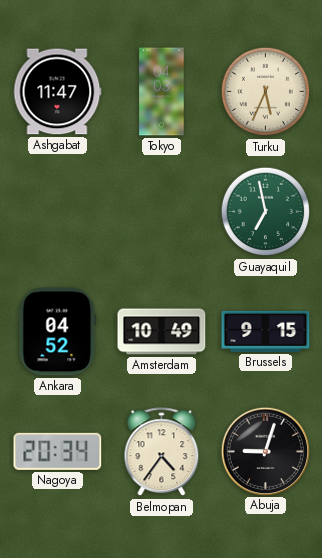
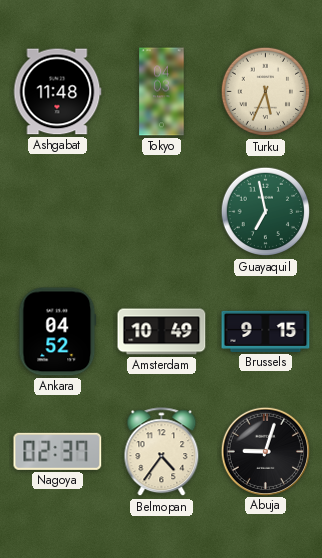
Ashgabat: 11:47 -> 11:48 (57, 92)
Nagoya: 20:34 -> 02:37 (58, 451)
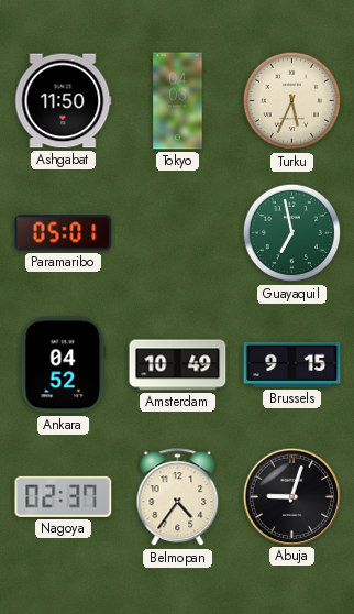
Ashgabat: 11:48 -> 11:50 (63, 101)
Paramaribo: none -> 05:01 (64, 233)
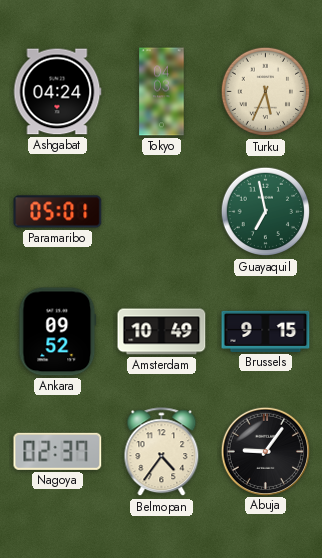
Ashgabat: 11:50 -> 04:24 (57, 92)
Ankara: 04:52 -> 09:52 (58, 332)
Abuja: 9:03 -> 9:06 (265, 451)
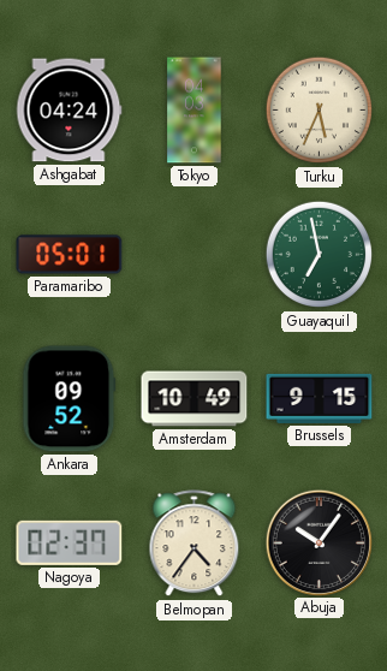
Abuja: 9:06 -> 10:06 (318, 542)
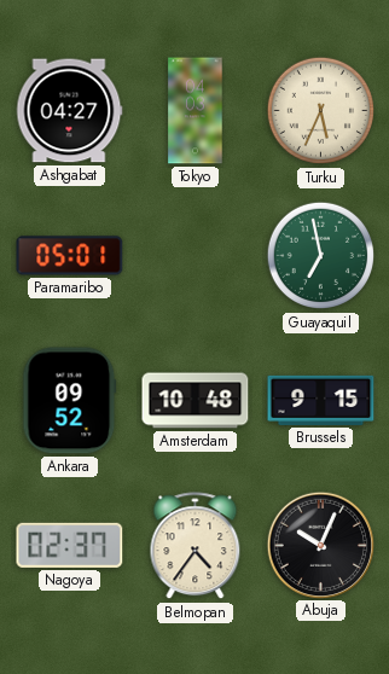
Ashgabat: 04:24 -> 04:27 (69, 111)
Amsterdam: 10:49 -> 10:48 (196, 401)
Abuja: 10:06 -> 10:04 (320, 545)
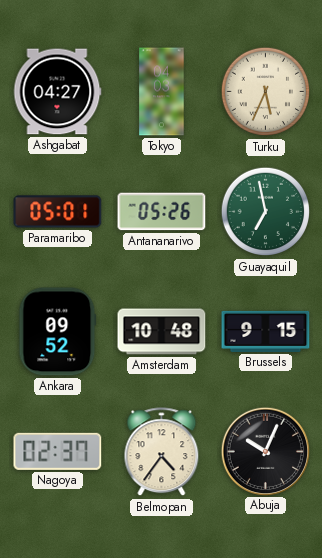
Antananarivo: none -> 05:26 (162, 212)
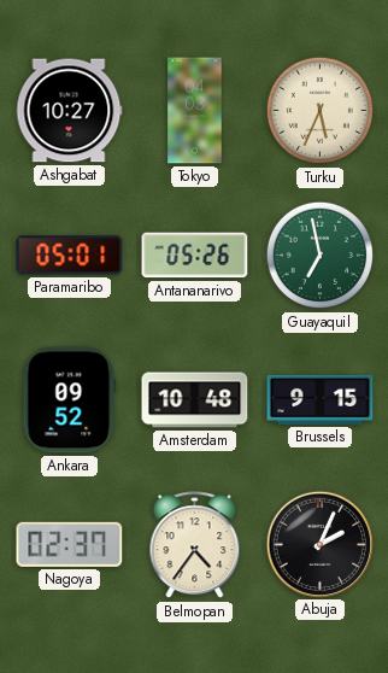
Ashgabat: 04:27 -> 10:27 (69, 111)
Abuja: 10:04 -> 2:04 (319, 544)
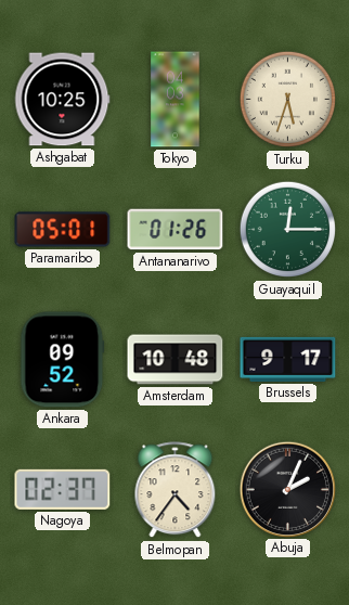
Ashgabat: 10:27 -> 10:25 (62, 100)
Turku: 5:34 -> 5:33 (288, 100)
Antananarivo: 05:26 -> 01:26 (176, 230)
Guayaquil: 6:58 -> 12:15 (288, 230)
Brussels: 9:15 -> 9:17 (288, 359)
